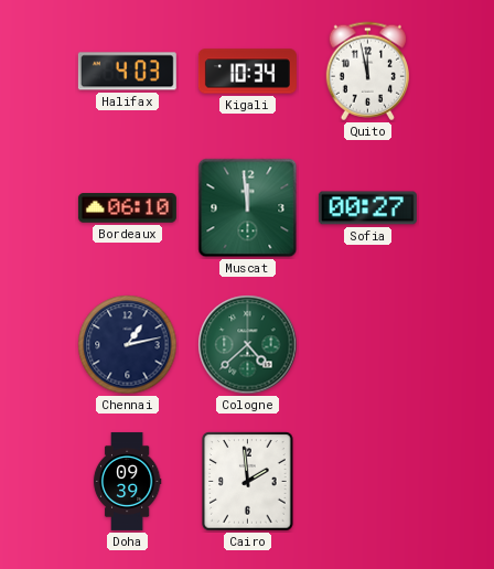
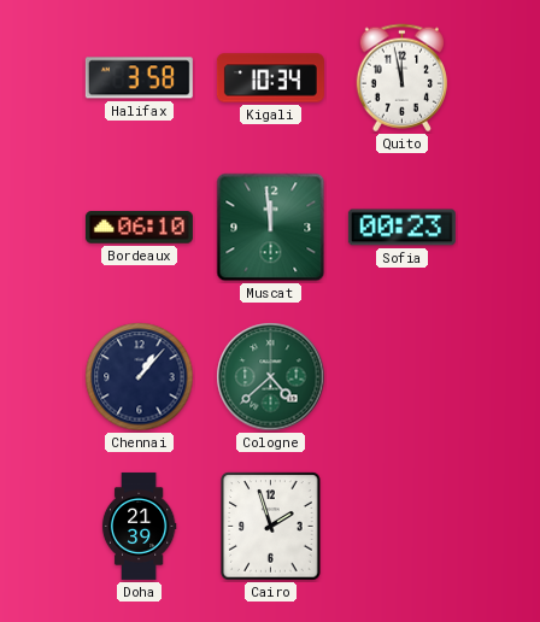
Halifax: 4:03 -> 3:58 (139, 78)
Sofia: 00:27 -> 00:23 (401, 228)
Chennai: 1:13 -> 1:07 (140, 377)
Doha: 09:39 -> 21:39 (139, 526)
Cairo: 1:59 -> 1:57 (271, 527)
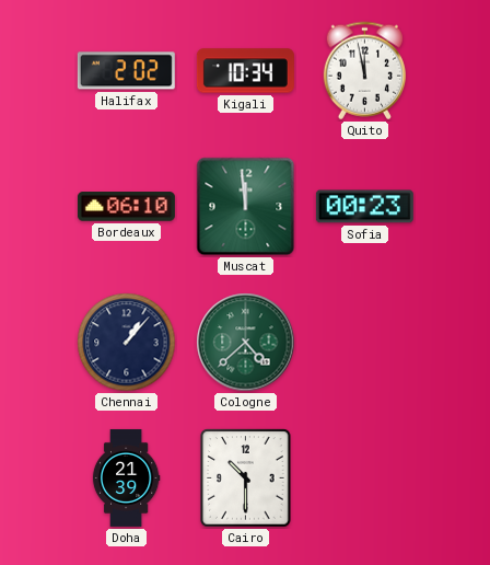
Halifax: 3:58 -> 2:02 (126, 71)
Cairo: 1:57 -> 10:30 (246, 478)
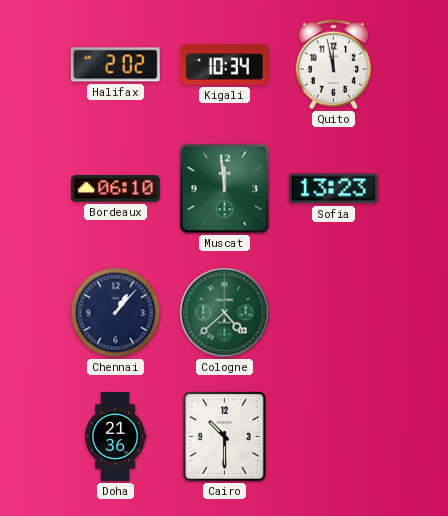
Sofia: 00:23 -> 13:23 (333, 189)
Doha: 21:39 -> 21:36 (115, 436)
